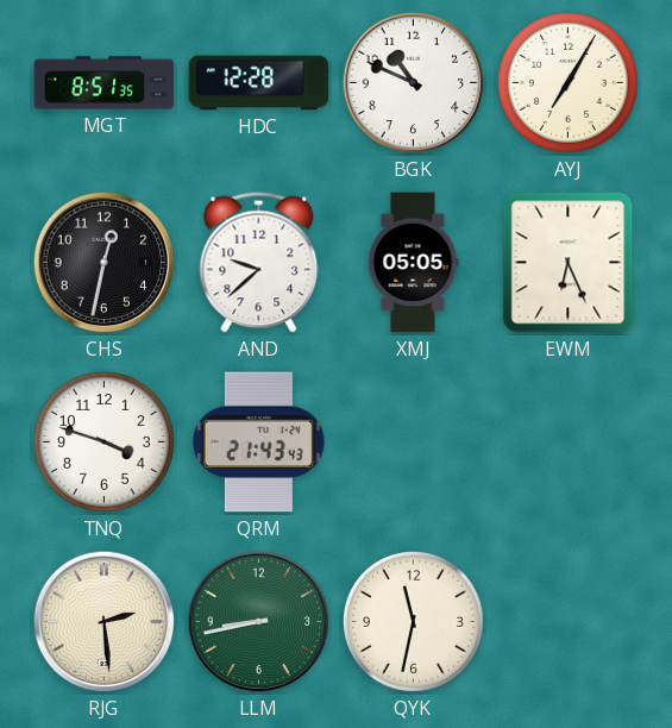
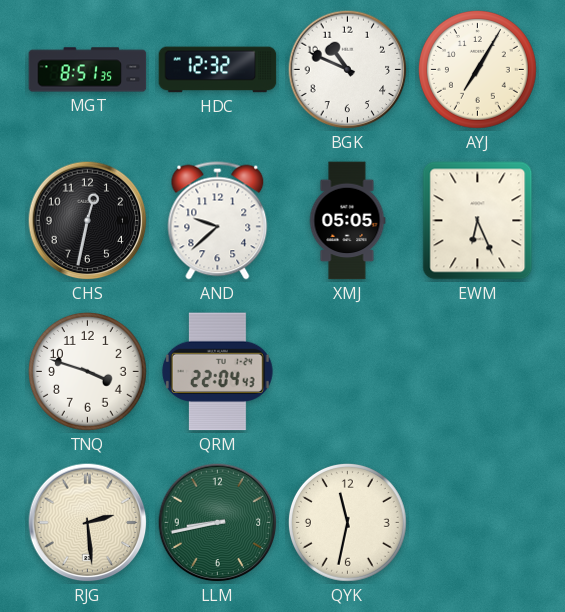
HDC: 12:28 -> 12:32 (218, 70)
QRM: 21:43 -> 22:04 (217, 372)
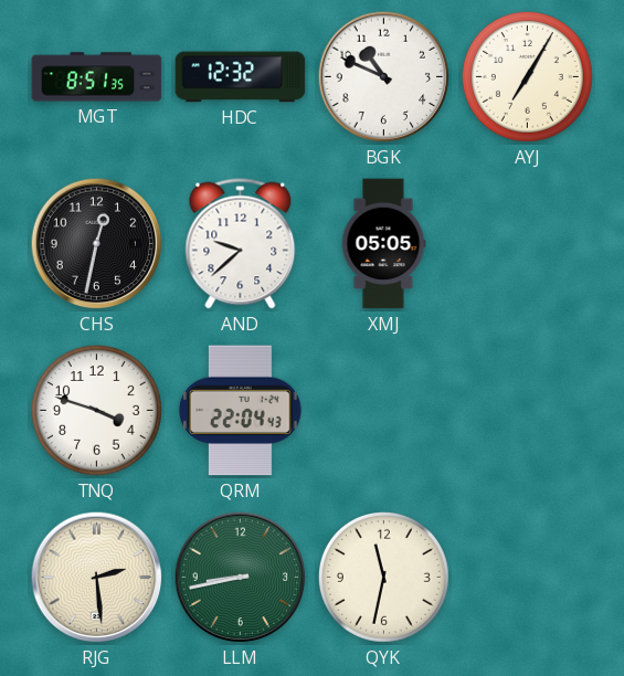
EWM: 6:26 -> none (478, 221)
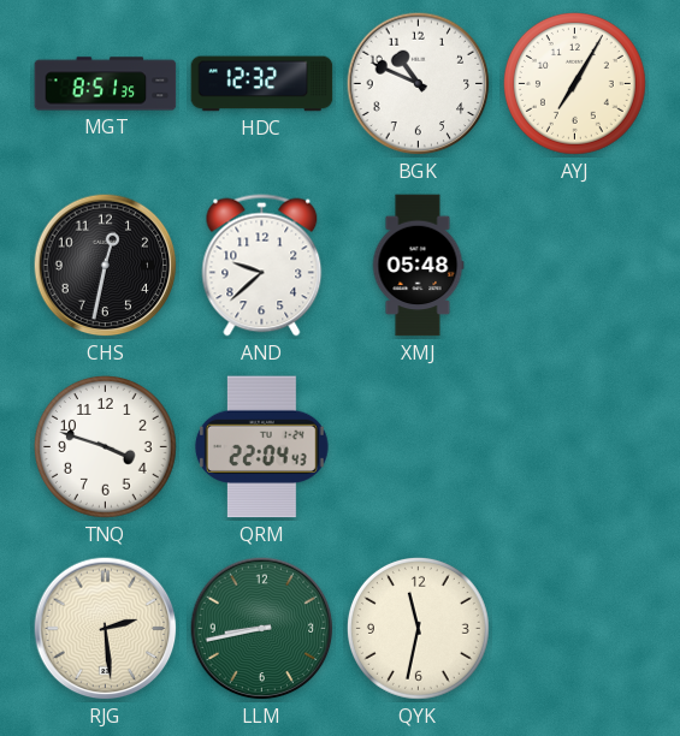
XMJ: 05:05 -> 05:48 (418, 266)
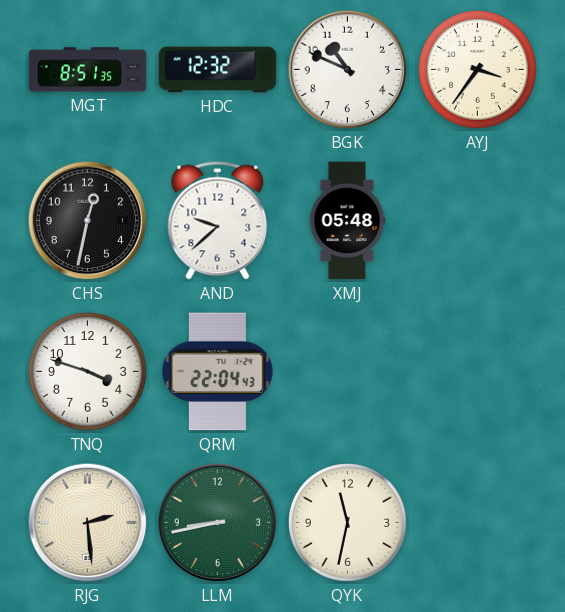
AYJ: 7:05 -> 3:36 (477, 69)
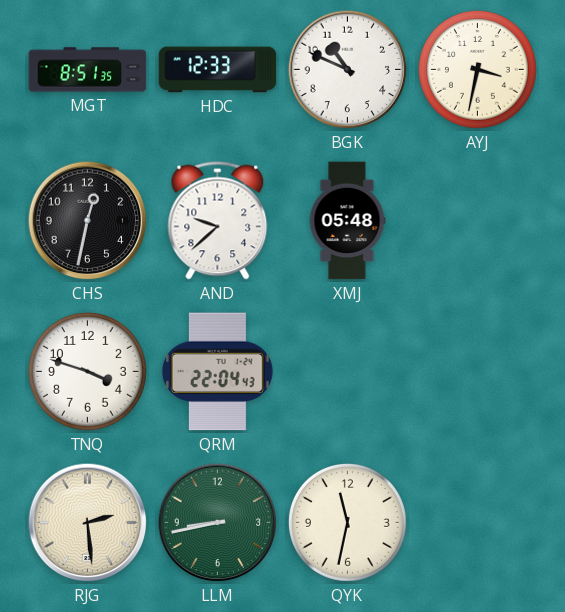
HDC: 12:32 -> 12:33 (218, 70)
AYJ: 3:36 -> 3:32 (477, 69)
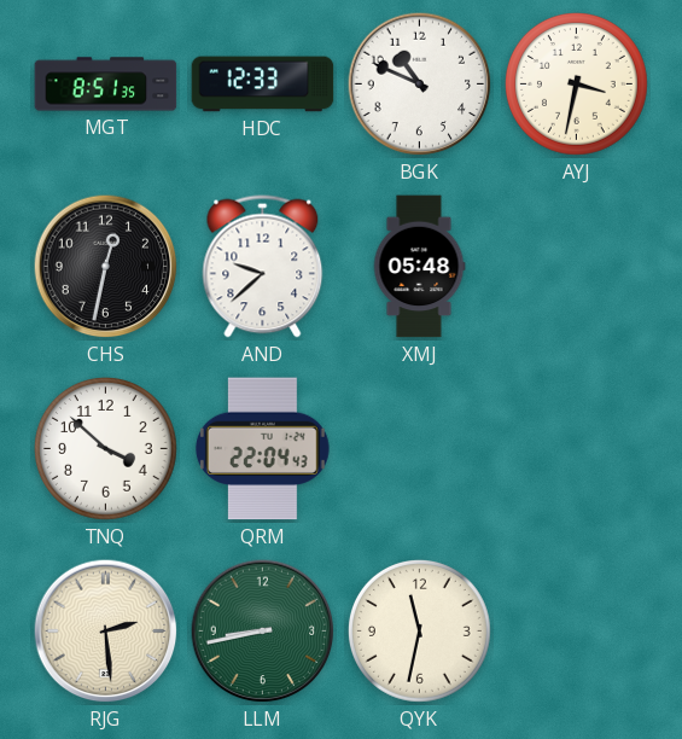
TNQ: 3:48 -> 3:52 (105, 448)
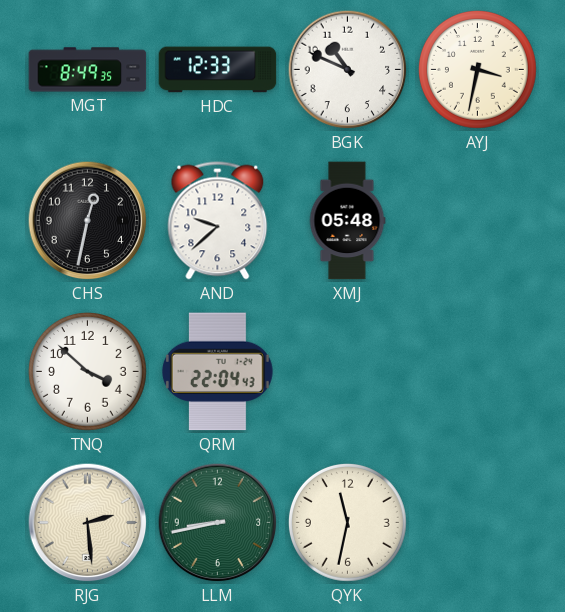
MGT: 8:51 -> 8:49 (88, 70)
